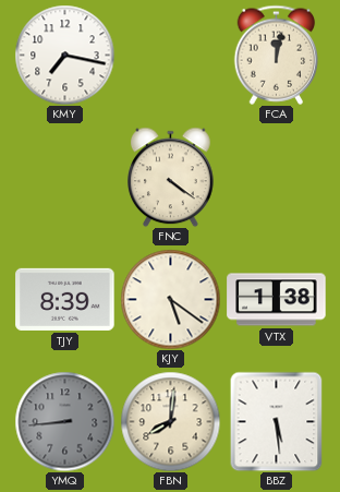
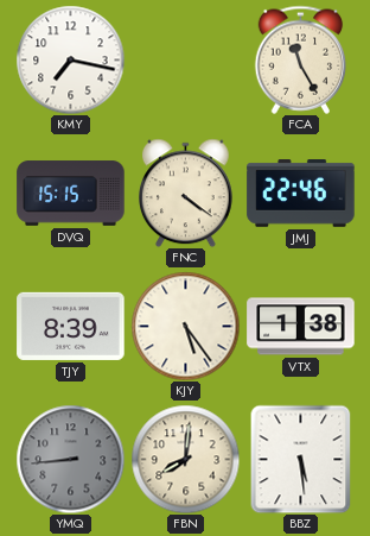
FCA: 12:02 -> 11:25 (301, 59)
DVQ: none -> 15:15 (71, 194)
JMJ: none -> 22:46 (301, 194)
KJY: 5:21 -> 5:24 (185, 326)
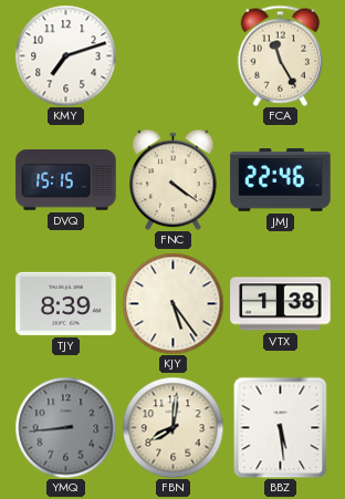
KMY: 7:17 -> 7:12 (65, 55)
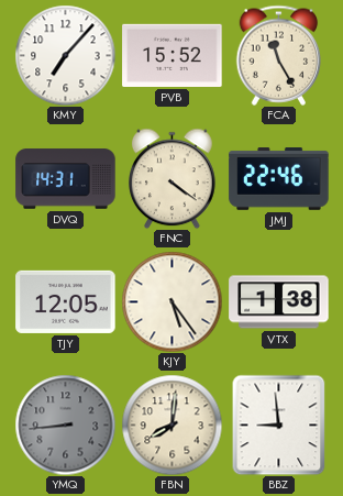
KMY: 7:12 -> 7:07 (65, 55)
PVB: none -> 15:52 (173, 55)
DVQ: 15:15 -> 14:31 (66, 179)
TJY: 8:39 -> 12:05 (66, 301)
BBZ: 5:29 -> 8:59 (279, 425)
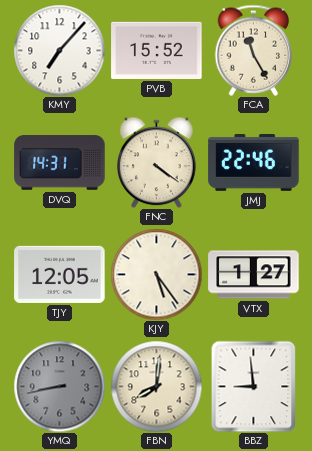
VTX: 1:38 -> 1:27 (254, 275)
YMQ: 8:44 -> 8:43 (59, 386)
